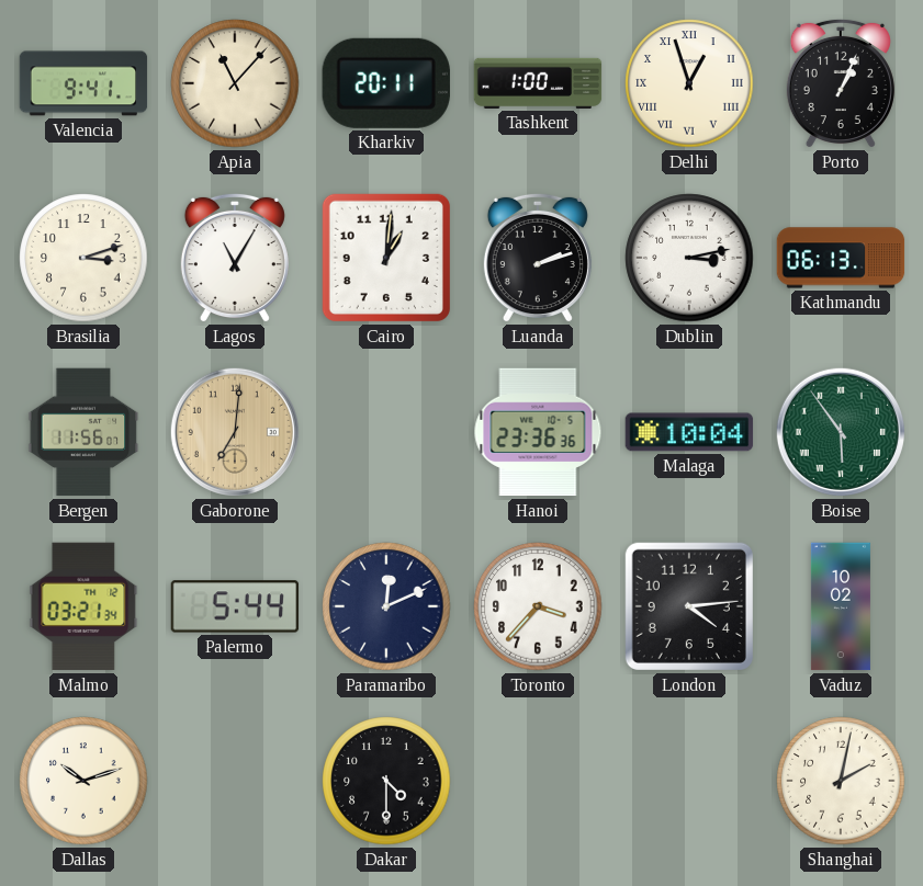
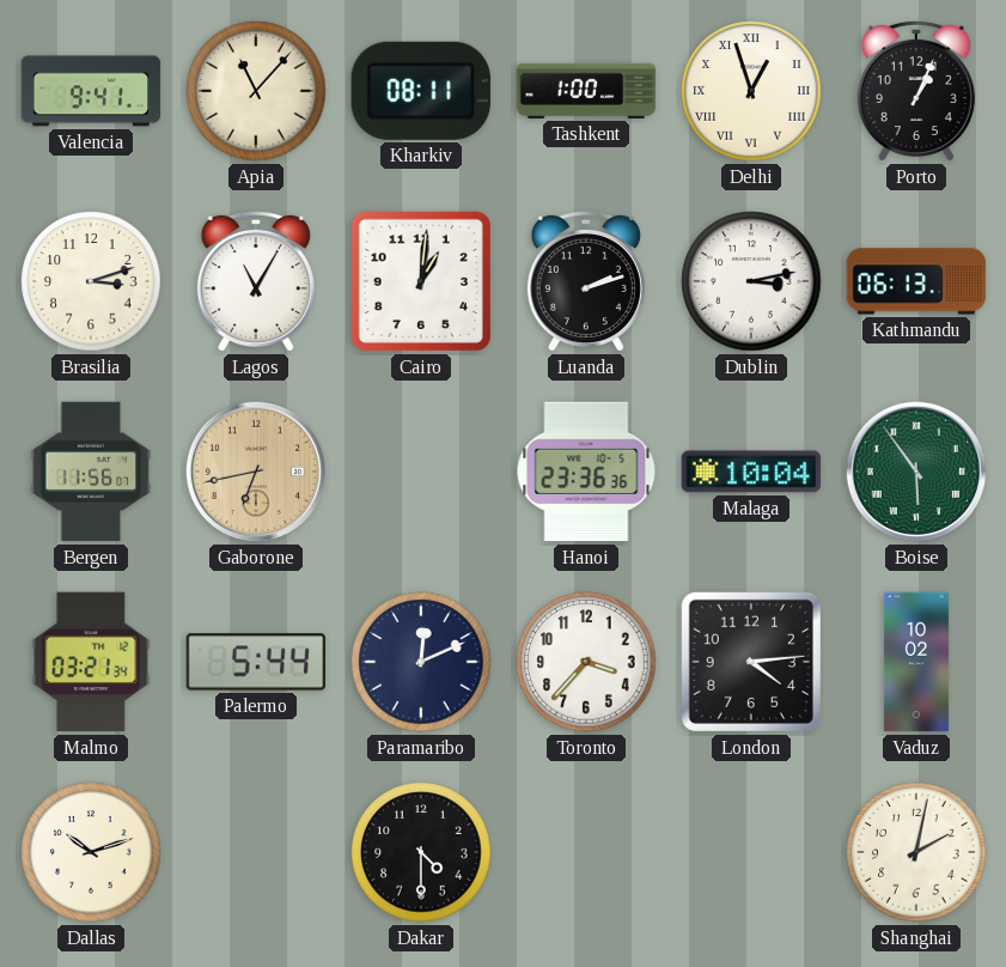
Kharkiv: 20:11 -> 08:11 (421, 91)
Gaborone: 7:01 -> 6:43 (256, 472)
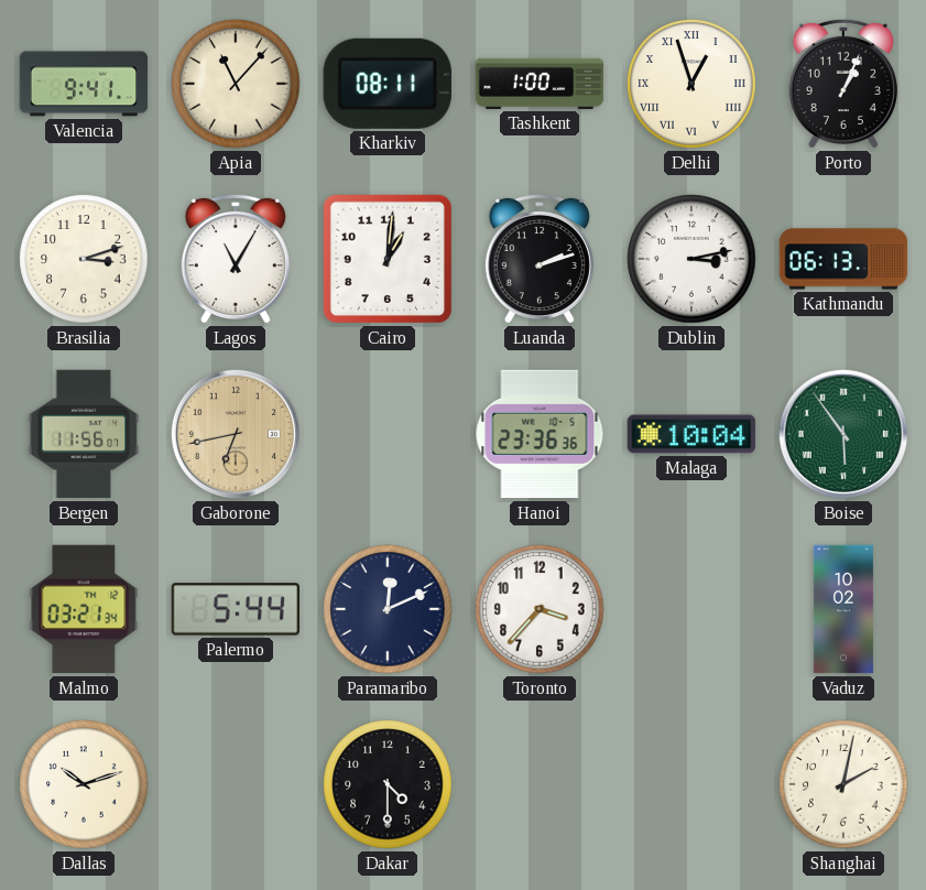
London: 4:14 -> none (751, 662)
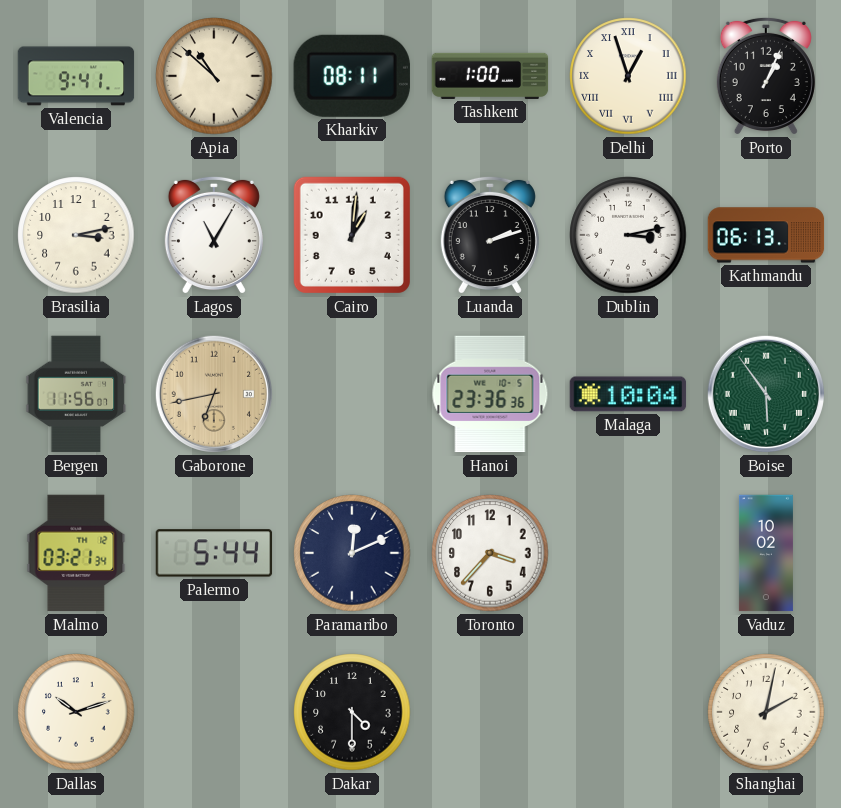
Apia: 11:07 -> 10:52 (214, 76)
Brasilia: 3:12 -> 3:13 (76, 235)
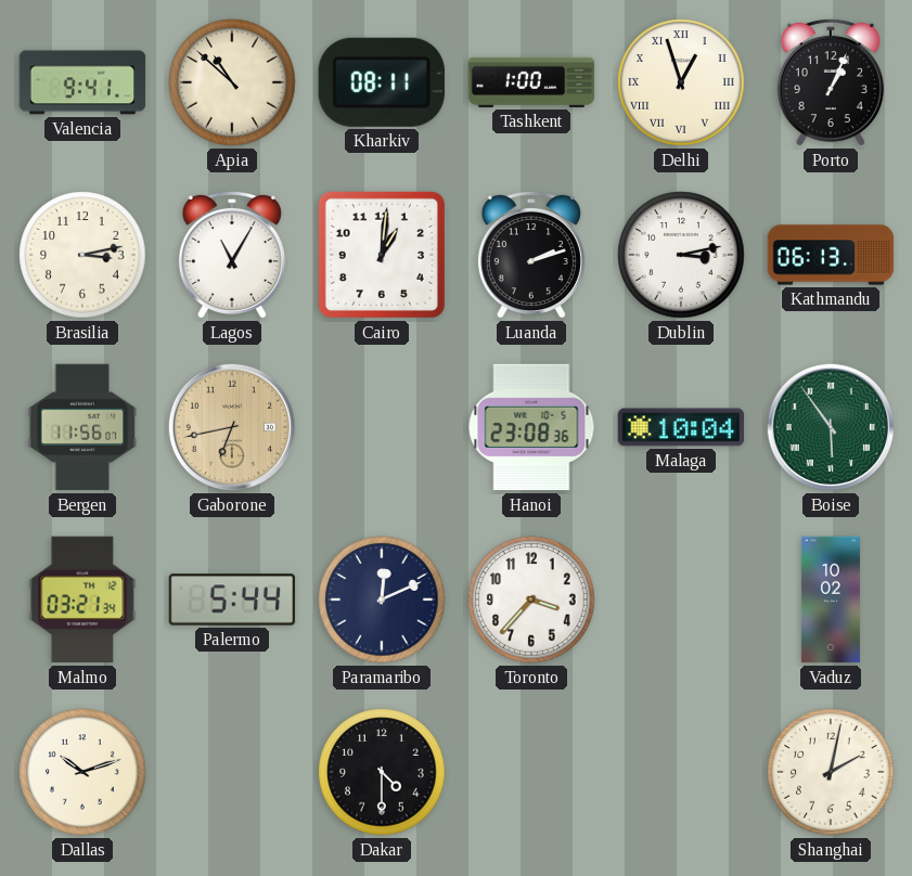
Hanoi: 23:36 -> 23:08 (531, 427)
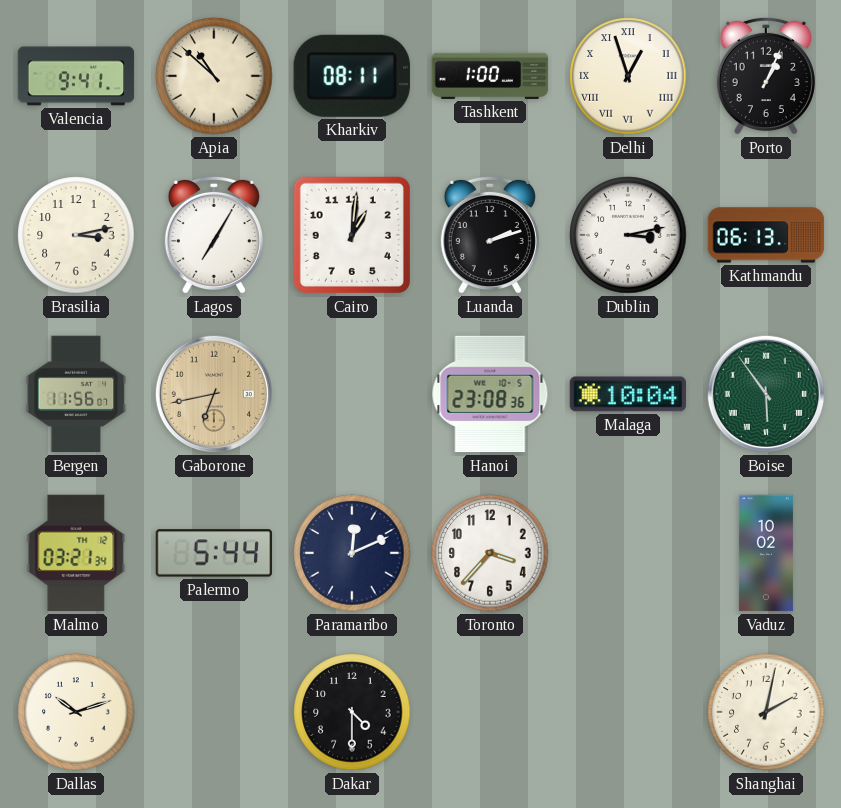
Lagos: 11:05 -> 7:05 (214, 235)
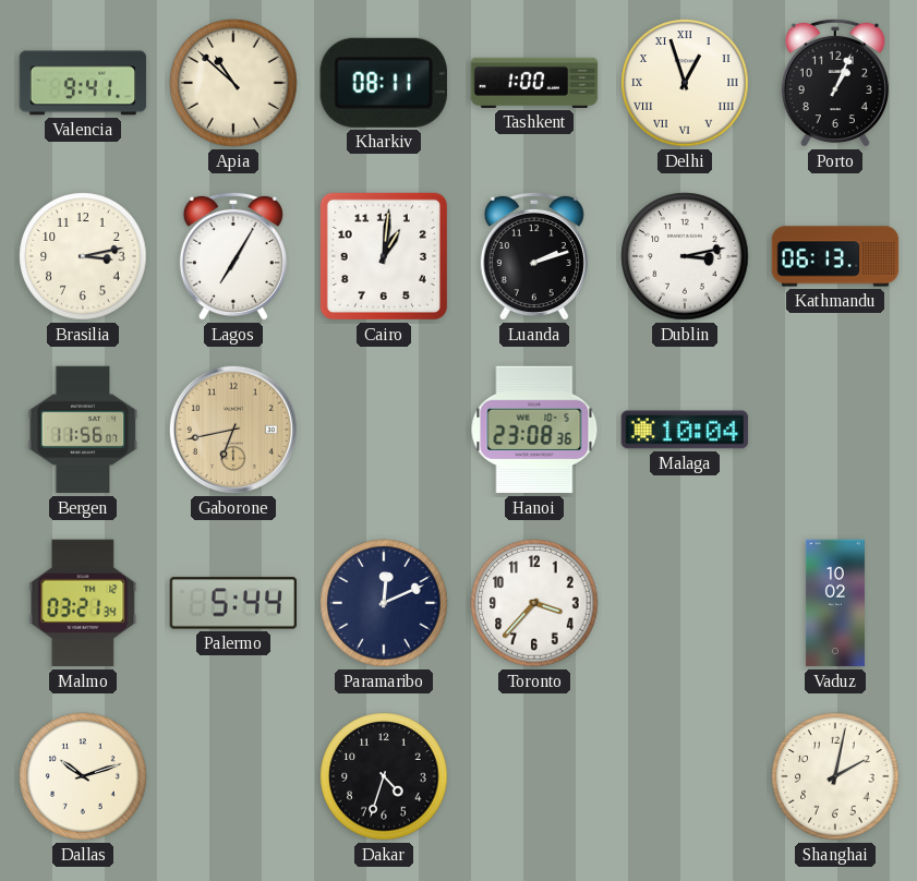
Boise: 5:54 -> none (766, 394)
Dakar: 4:30 -> 4:33 (384, 776)
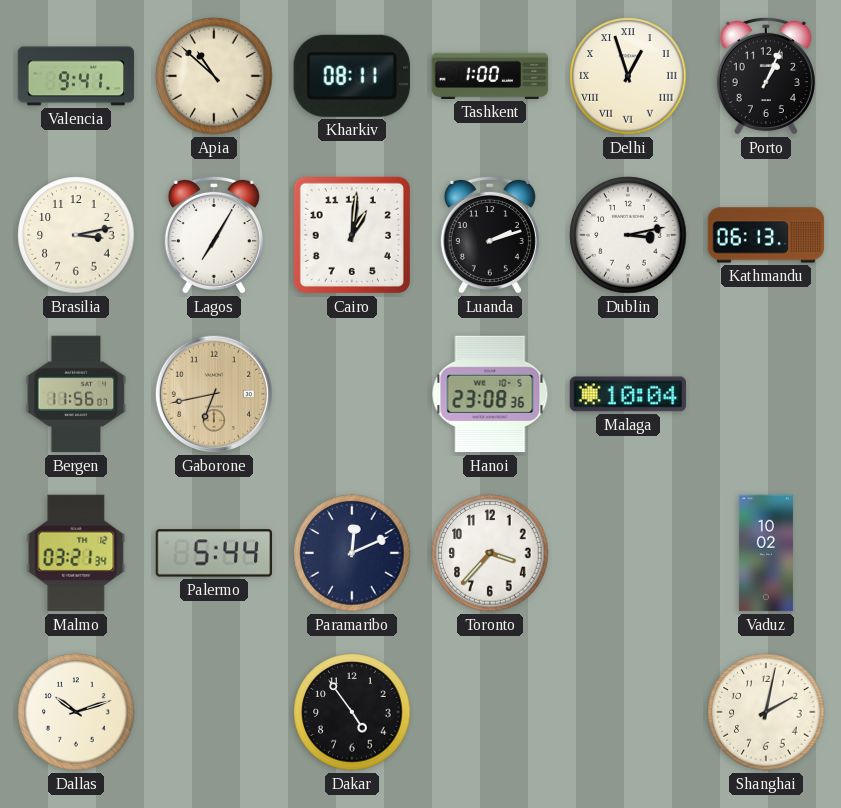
Dakar: 4:33 -> 4:54 (352, 712)
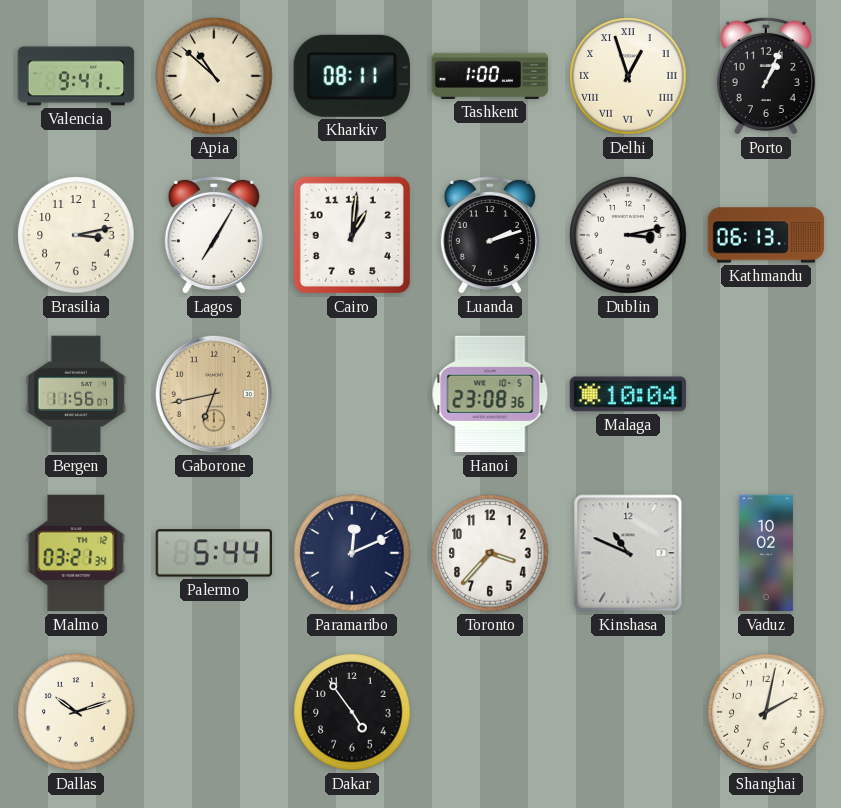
Kinshasa: none -> 10:49 (628, 553)
